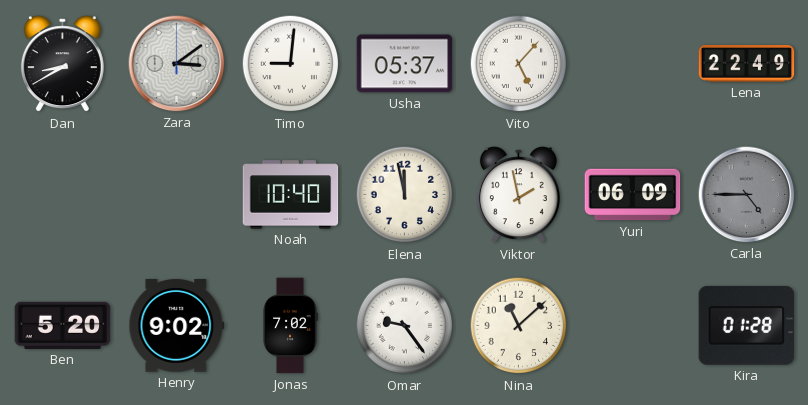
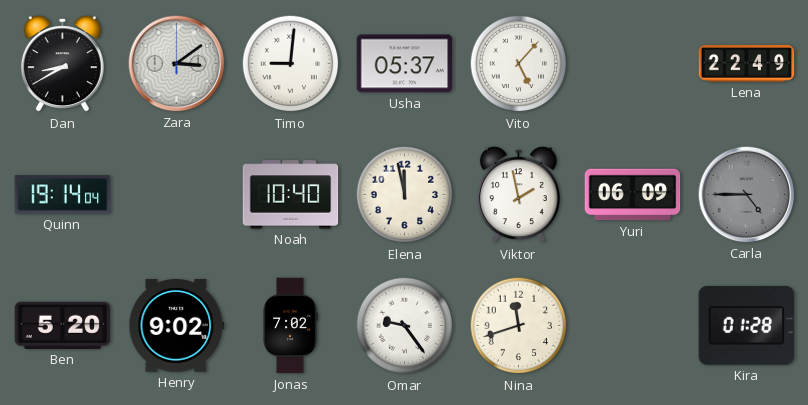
Quinn: none -> 19:14 (63, 195)
Nina: 11:08 -> 11:42 (519, 326)
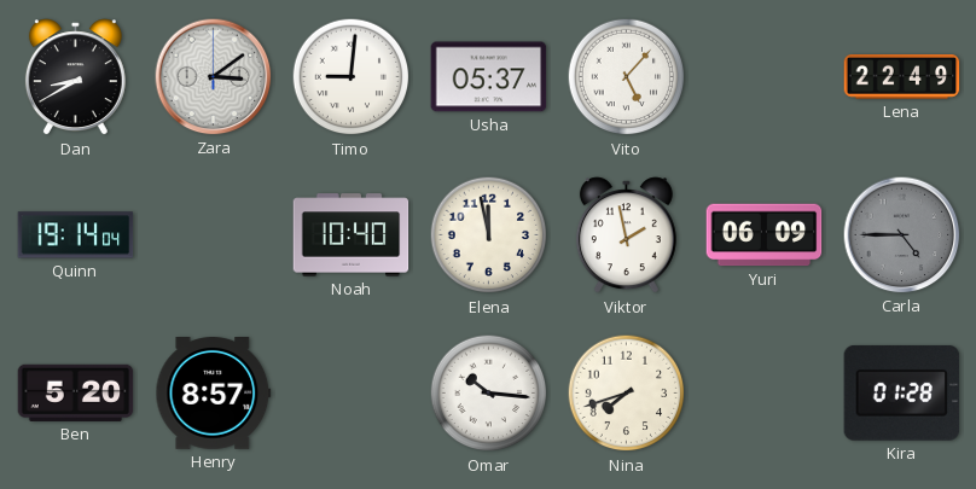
Henry: 9:02 -> 8:57 (214, 394)
Jonas: 7:02 -> none (290, 326)
Omar: 9:24 -> 10:16 (489, 394)
Nina: 11:42 -> 7:42 (627, 394)
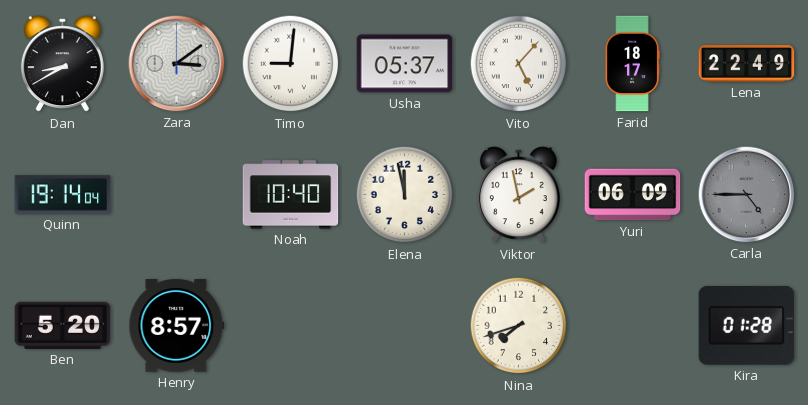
Farid: none -> 18:17 (632, 64)
Omar: 10:16 -> none (489, 394)
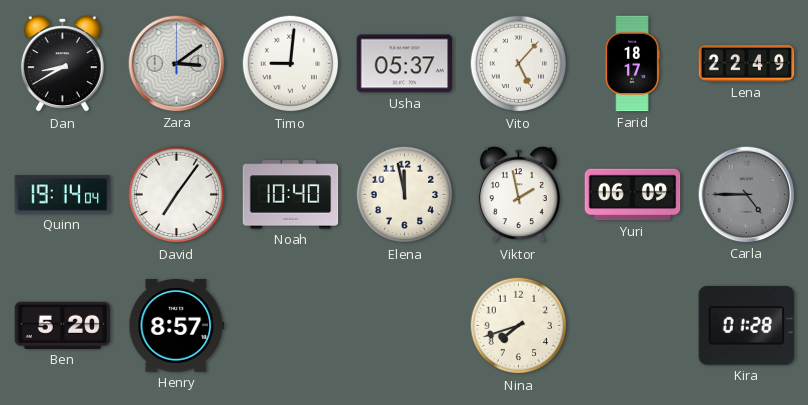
David: none -> 7:06 (177, 195)
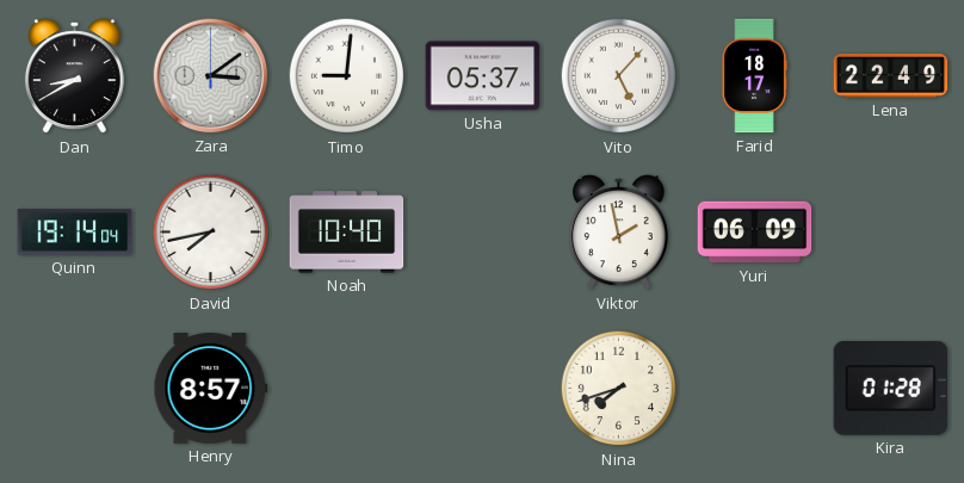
David: 7:06 -> 7:43 (211, 233)
Elena: 11:58 -> none (405, 195)
Carla: 4:45 -> none (747, 195)
Ben: 5:20 -> none (63, 325)
